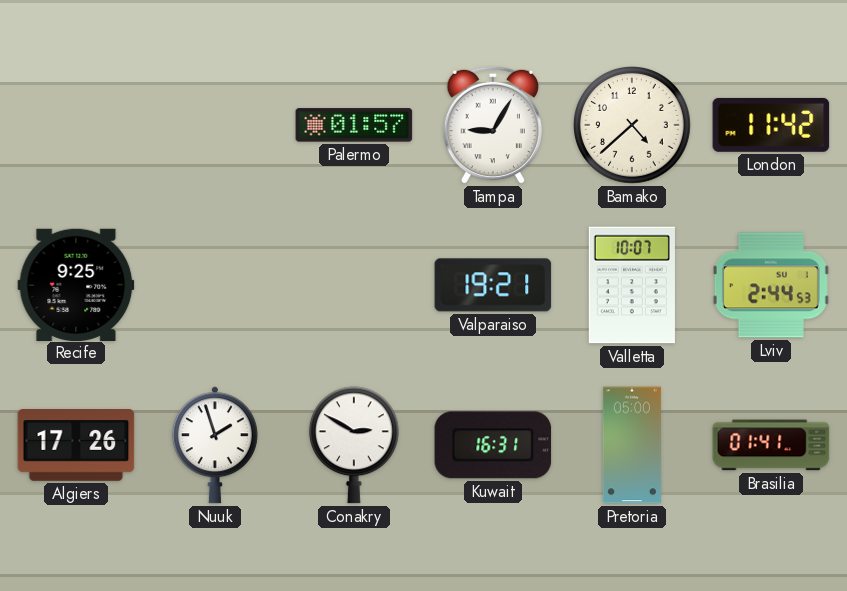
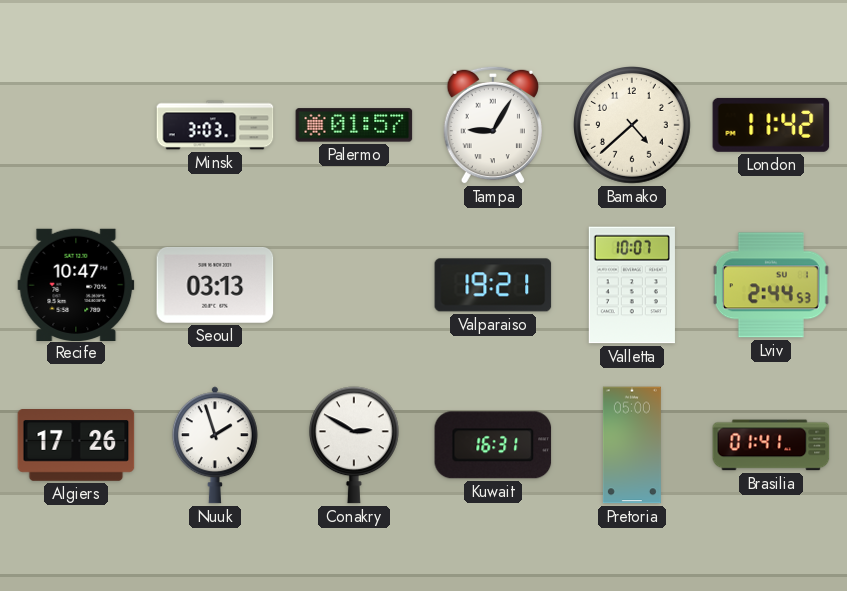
Minsk: none -> 3:03 (215, 125)
Recife: 9:25 -> 10:47 (76, 284)
Seoul: none -> 03:13 (215, 286)
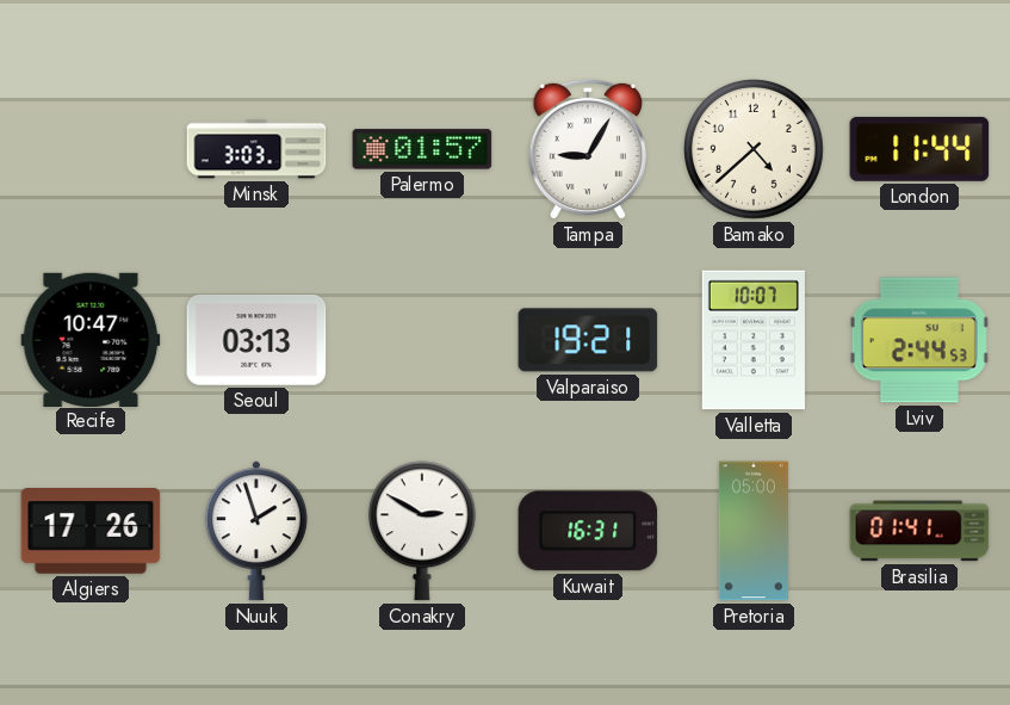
London: 11:42 -> 11:44 (919, 149)
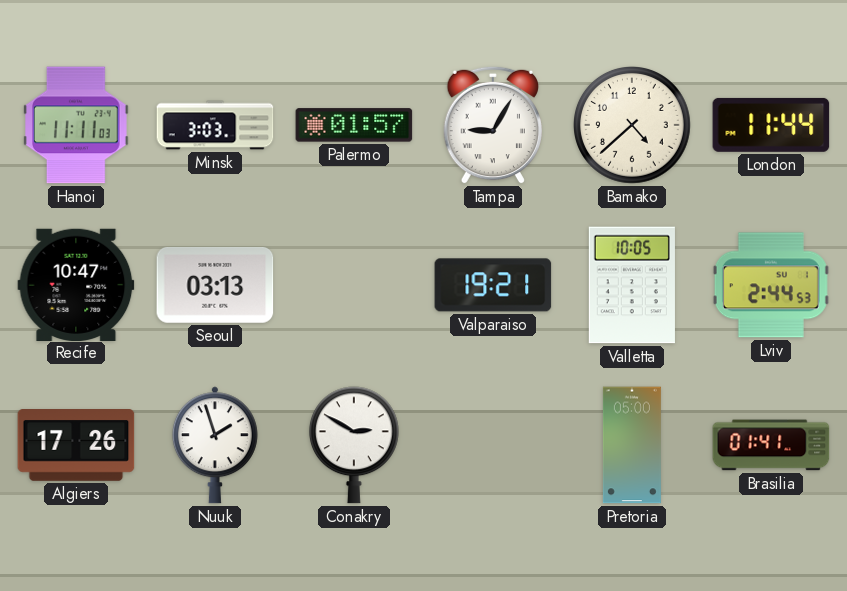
Hanoi: none -> 11:11 (77, 125)
Valletta: 10:07 -> 10:05 (632, 285)
Kuwait: 16:31 -> none (588, 531)
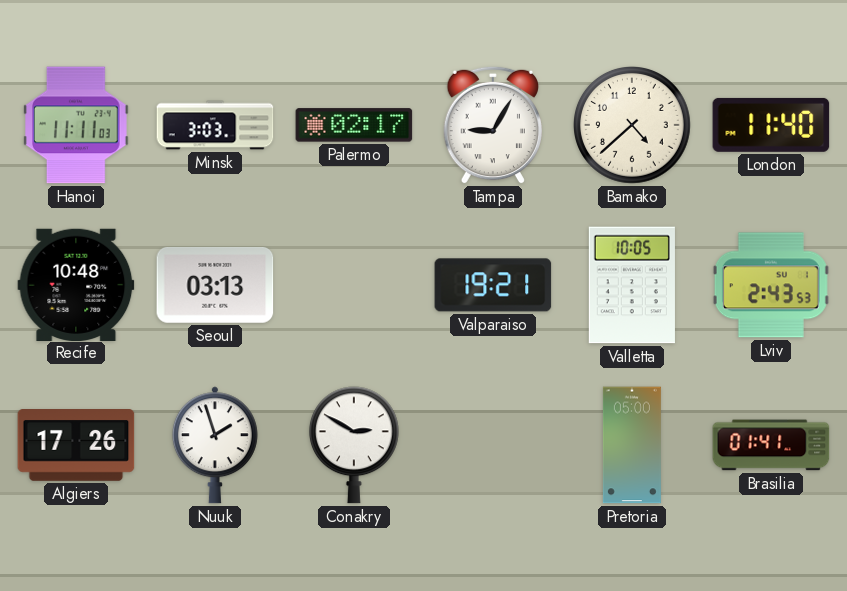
Palermo: 01:57 -> 02:17 (354, 125)
London: 11:44 -> 11:40 (771, 125)
Recife: 10:47 -> 10:48 (76, 284)
Lviv: 2:44 -> 2:43 (771, 285)
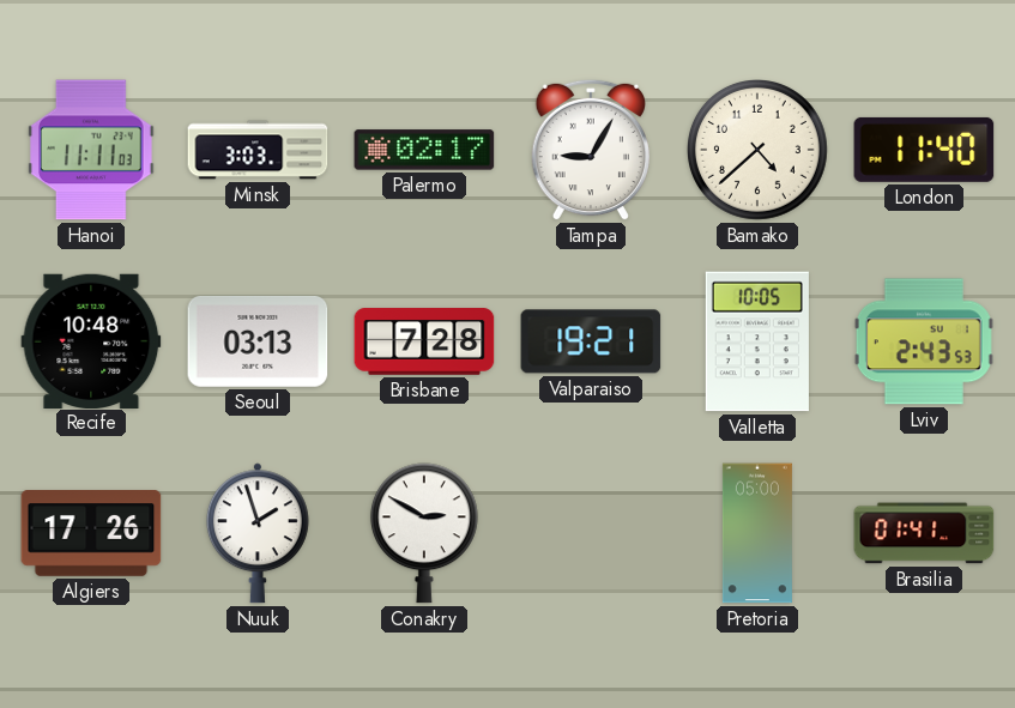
Brisbane: none -> 7:28 (424, 341)
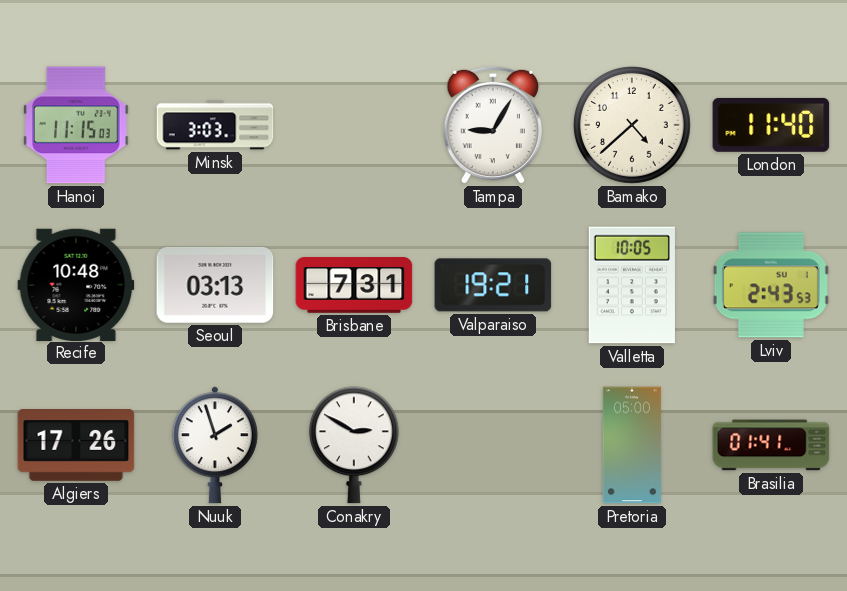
Hanoi: 11:11 -> 11:15 (77, 125)
Palermo: 02:17 -> none (424, 150)
Brisbane: 7:28 -> 7:31 (354, 285)
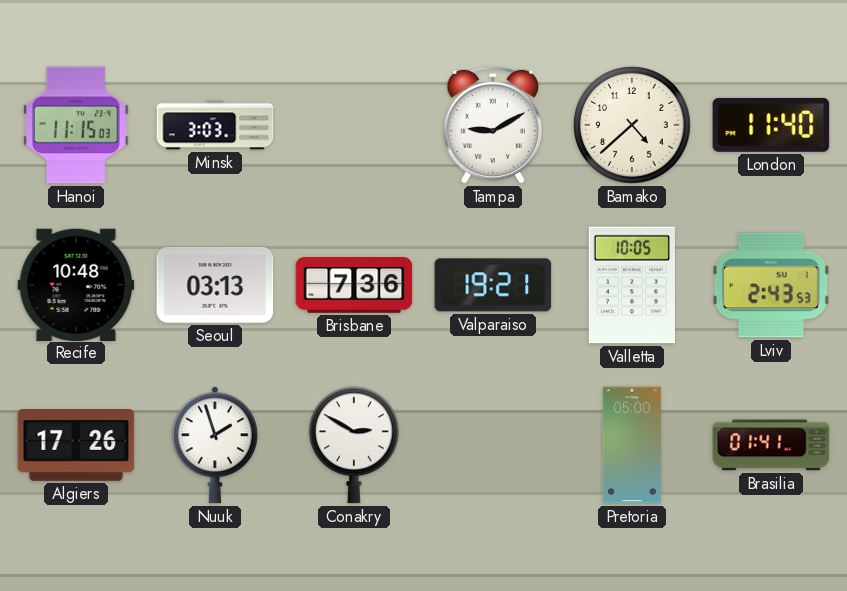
Tampa: 9:05 -> 9:10 (492, 125)
Brisbane: 7:31 -> 7:36 (354, 285)
